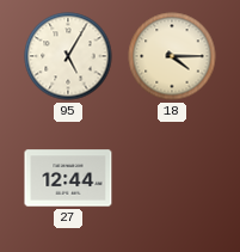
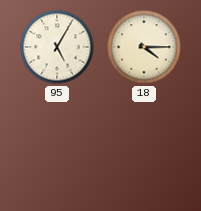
27: 12:44 -> none (68, 178)
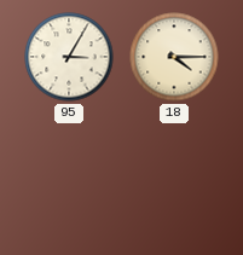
95: 5:05 -> 3:05 (69, 57)
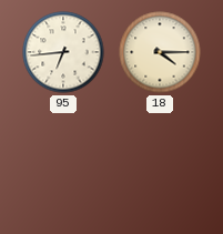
95: 3:05 -> 6:44 (63, 52)
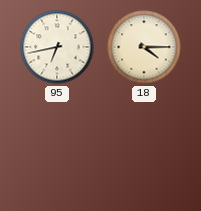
95: 6:44 -> 6:43 (57, 47)
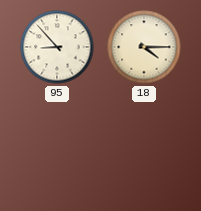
95: 6:43 -> 8:53 (57, 47)
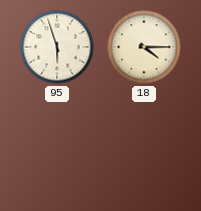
95: 8:53 -> 5:57 (57, 47)
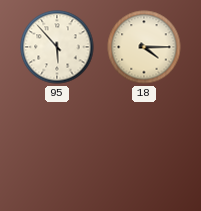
95: 5:57 -> 5:53 (57, 47)
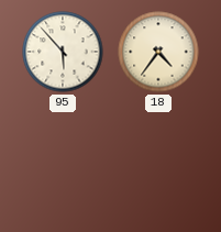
18: 4:15 -> 4:36 (158, 52)
